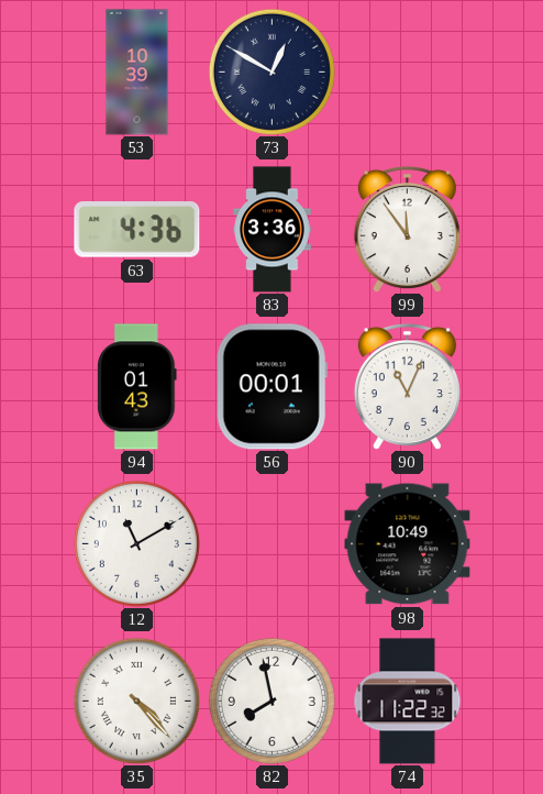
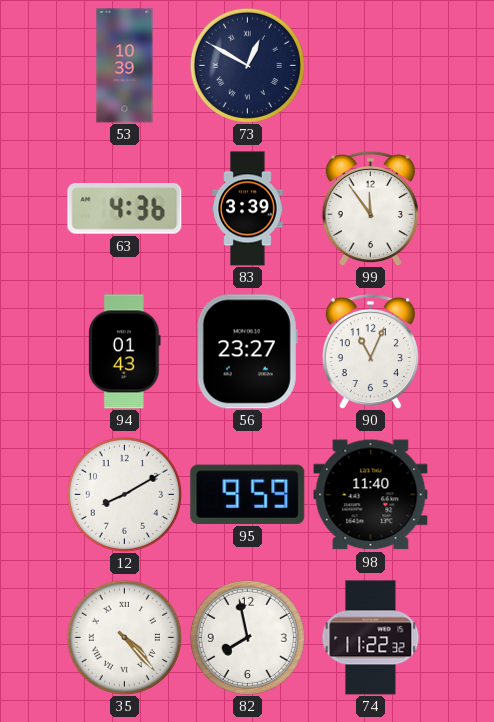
83: 3:36 -> 3:39 (248, 209)
56: 00:01 -> 23:27 (247, 352)
12: 11:10 -> 8:10 (124, 494)
95: none -> 9:59 (248, 494)
98: 10:49 -> 11:40 (371, 495)
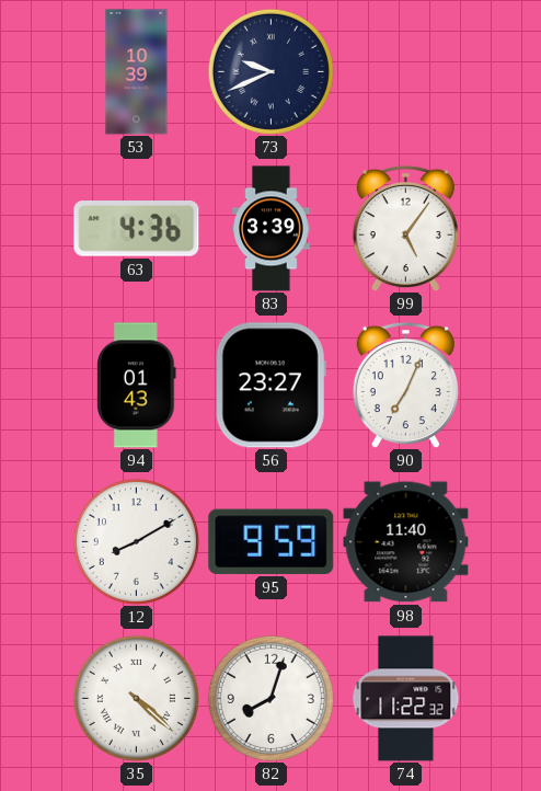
73: 12:50 -> 9:41 (270, 71)
99: 11:54 -> 5:06 (405, 228)
90: 11:04 -> 7:04 (405, 385)
35: 4:23 -> 4:22 (136, 698)
82: 7:58 -> 8:03 (270, 698)
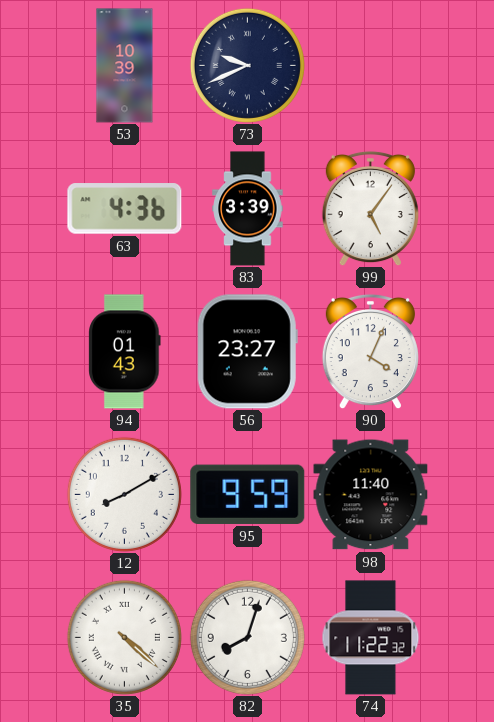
90: 7:04 -> 4:04 (370, 351)
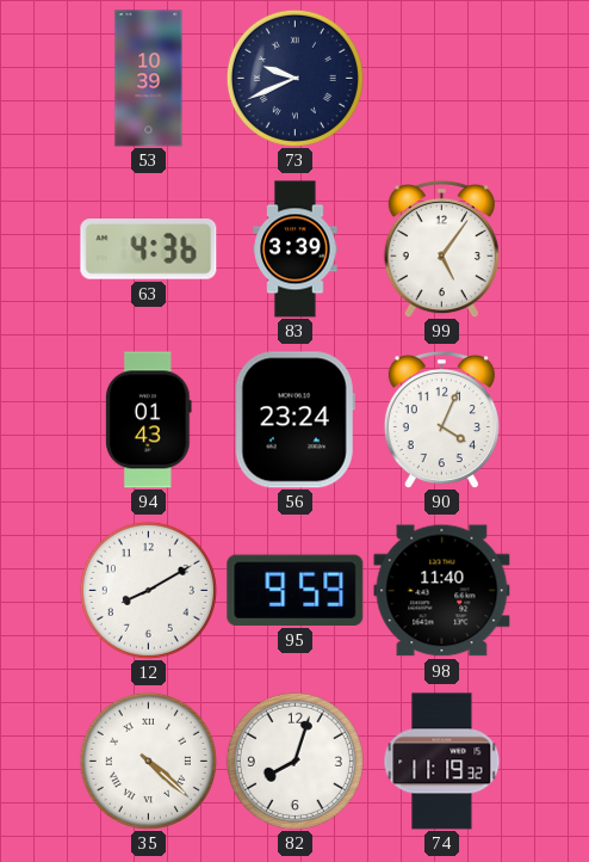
56: 23:27 -> 23:24 (294, 420)
74: 11:22 -> 11:19 (442, 762)
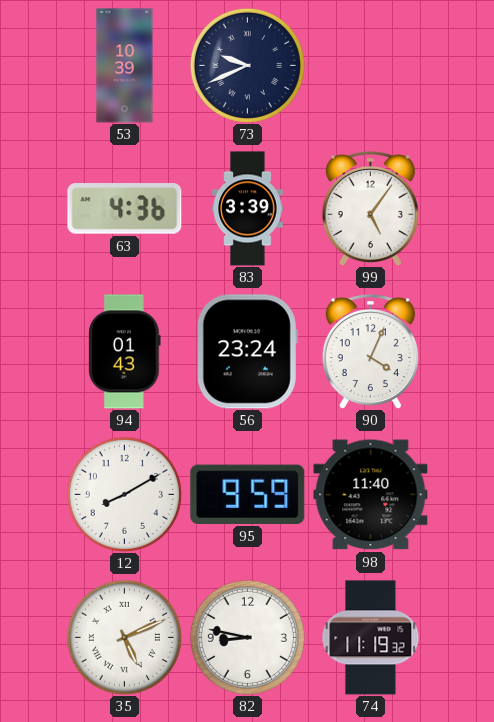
35: 4:22 -> 5:11 (124, 637)
82: 8:03 -> 8:47 (247, 637)
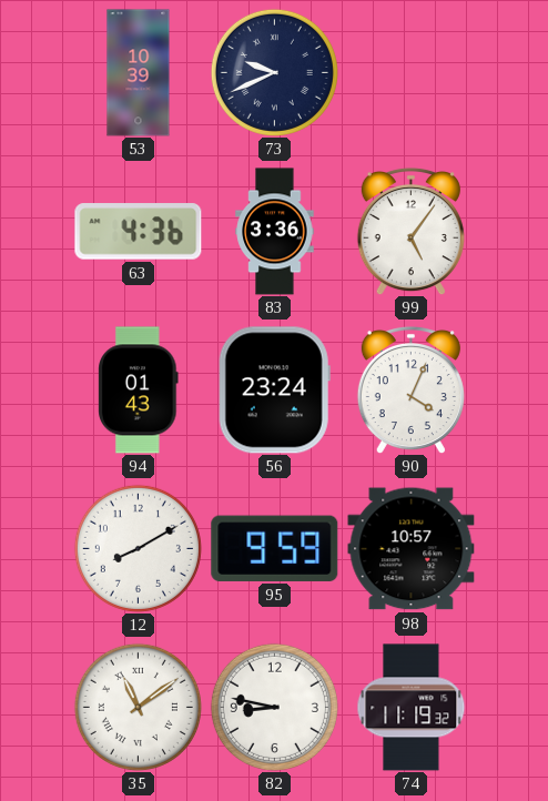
83: 3:39 -> 3:36 (275, 232)
98: 11:40 -> 10:57 (412, 549)
35: 5:11 -> 11:09 (138, 707)
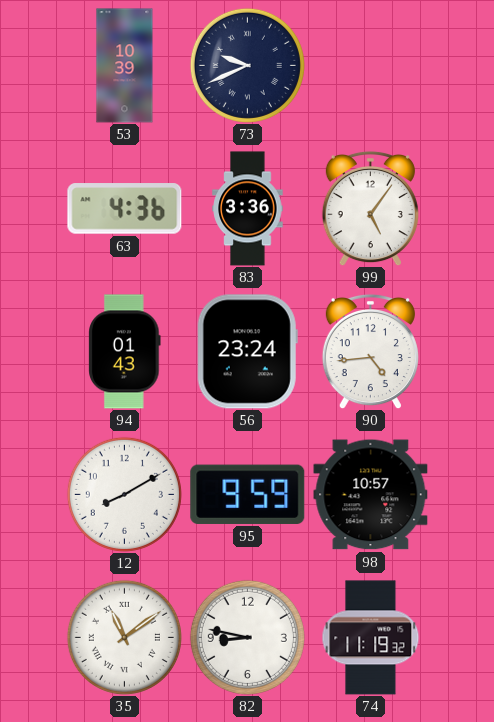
90: 4:04 -> 4:44 (370, 351)
